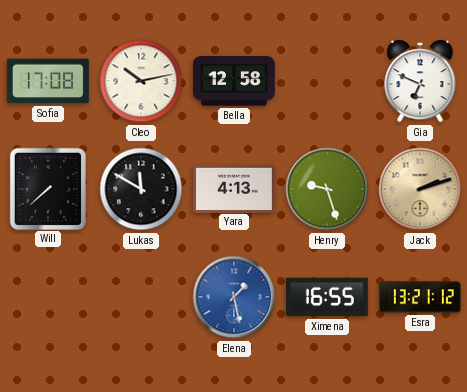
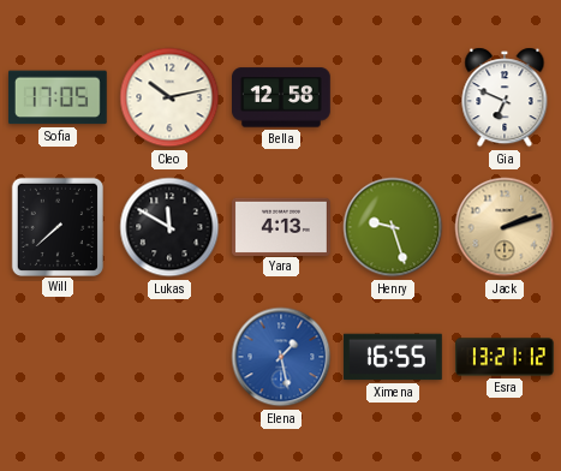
Sofia: 17:08 -> 17:05 (58, 97)
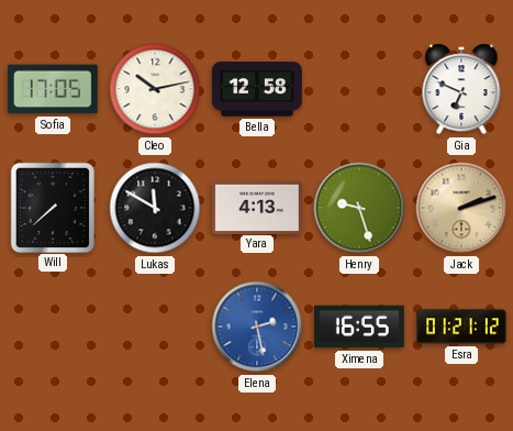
Elena: 1:28 -> 2:28 (257, 327)
Esra: 13:21 -> 01:21 (462, 327)
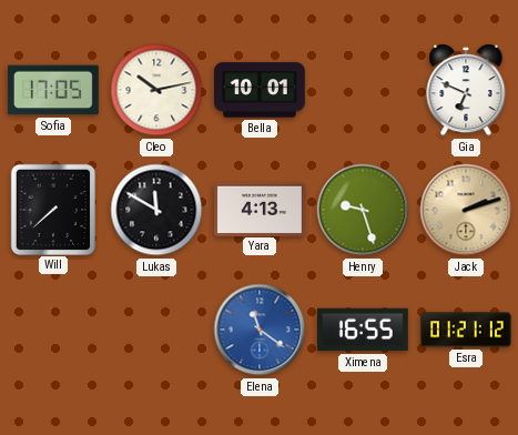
Bella: 12:58 -> 10:01 (261, 90)
Elena: 2:28 -> 11:21 (260, 330)
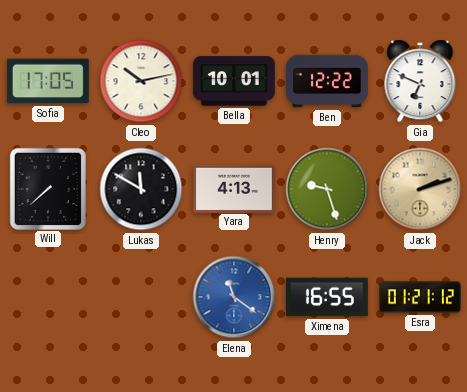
Ben: none -> 12:22 (327, 81)
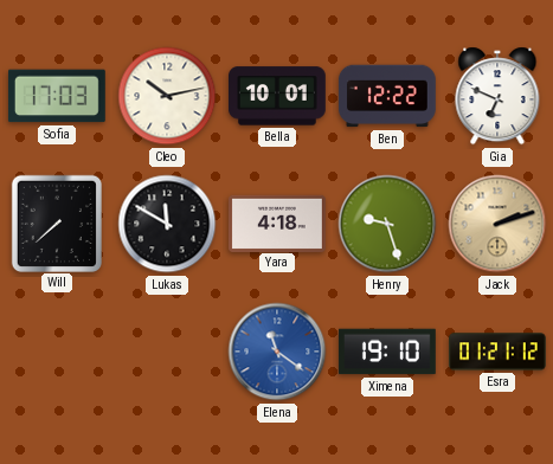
Sofia: 17:05 -> 17:03 (57, 96)
Yara: 4:13 -> 4:18 (278, 223)
Ximena: 16:55 -> 19:10 (387, 352)
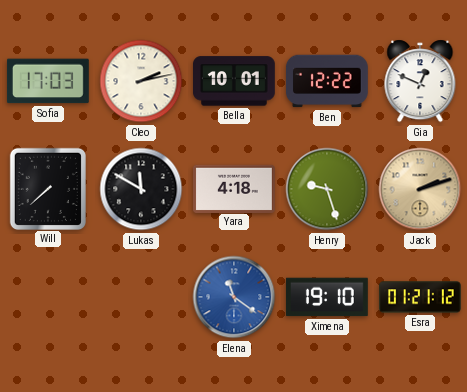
Cleo: 10:13 -> 2:13 (141, 81)
Gia: 6:49 -> 12:49 (420, 81)
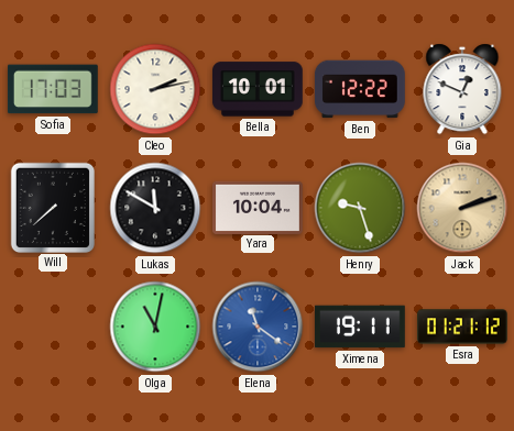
Yara: 4:18 -> 10:04 (259, 207)
Olga: none -> 11:02 (155, 327)
Ximena: 19:10 -> 19:11 (360, 327)
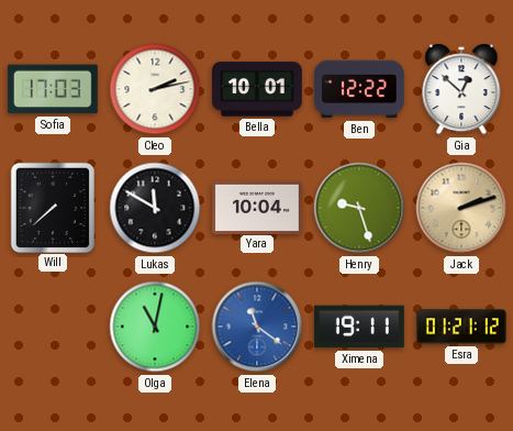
Gia: 12:49 -> 12:52 (461, 89)
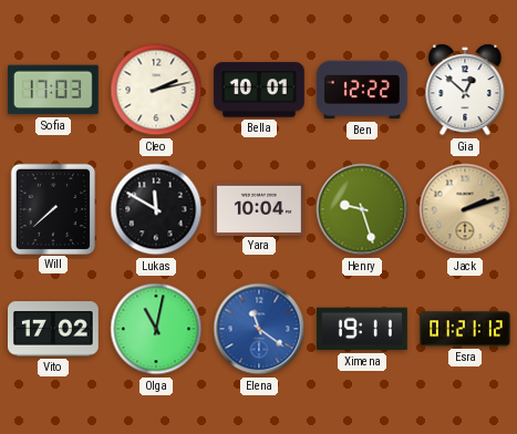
Vito: none -> 17:02 (53, 329)
